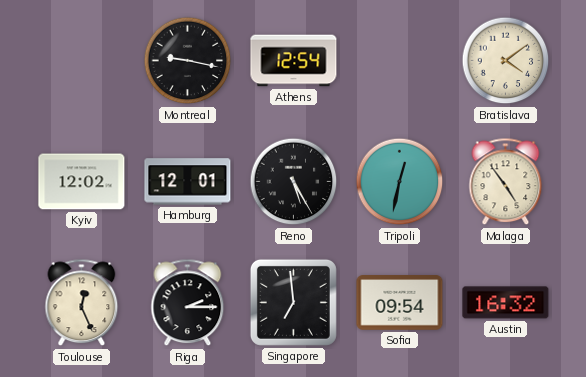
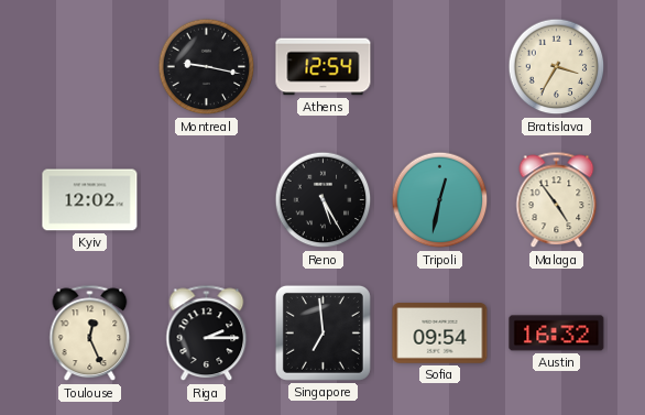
Bratislava: 4:09 -> 3:35 (557, 67)
Hamburg: 12:01 -> none (188, 182)
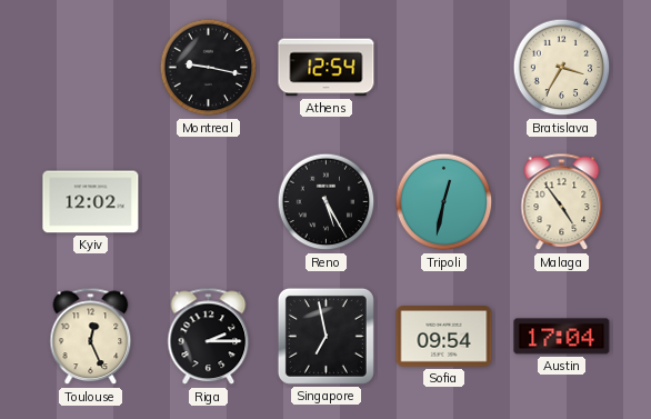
Singapore: 6:59 -> 6:58 (325, 336)
Austin: 16:32 -> 17:04 (562, 337)
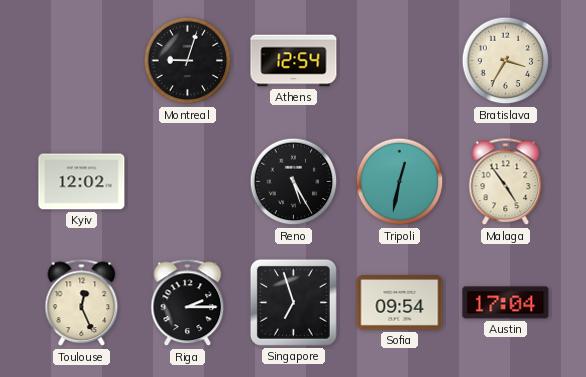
Montreal: 9:17 -> 9:03 (188, 61)
Singapore: 6:58 -> 6:57 (293, 302)
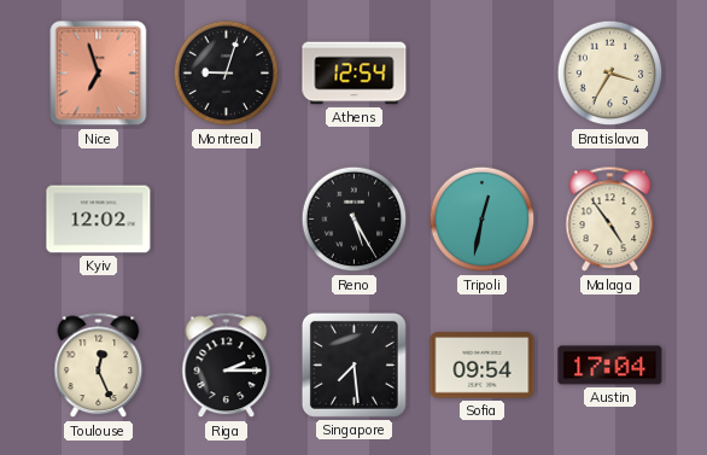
Nice: none -> 6:57 (99, 74)
Singapore: 6:57 -> 7:29 (353, 364)
